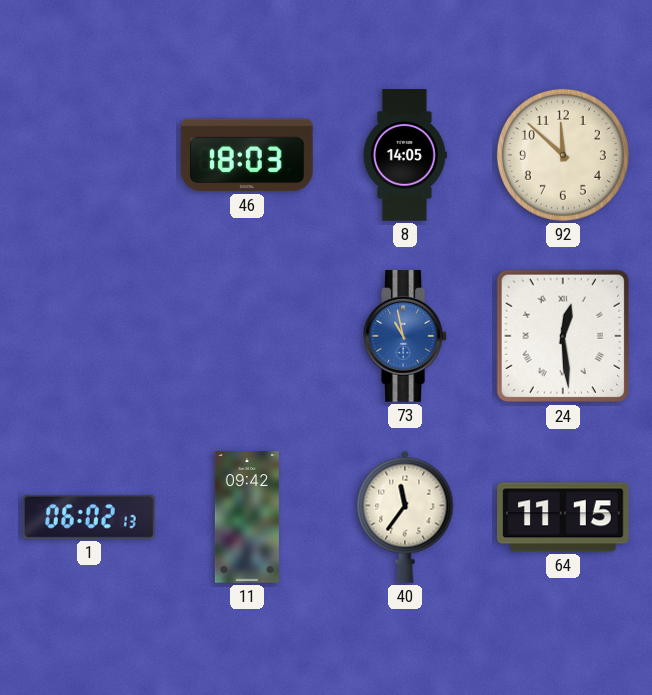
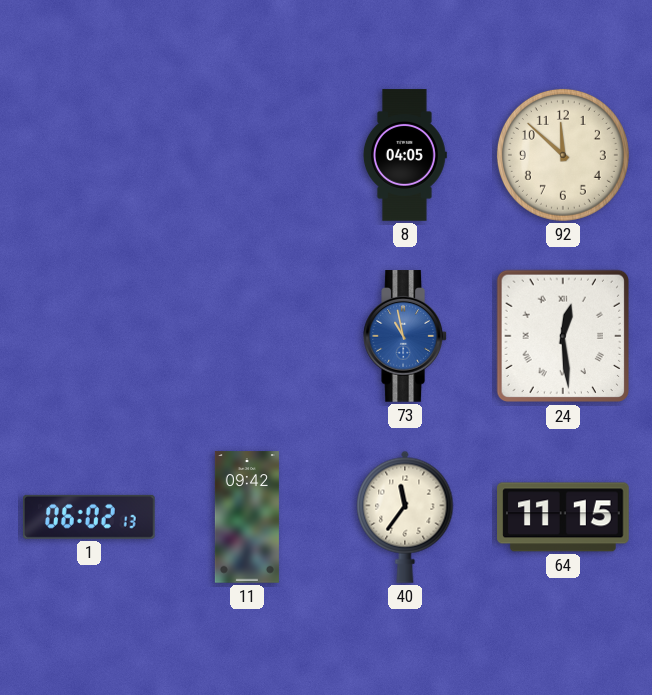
46: 18:03 -> none (247, 155)
8: 14:05 -> 04:05 (405, 155)
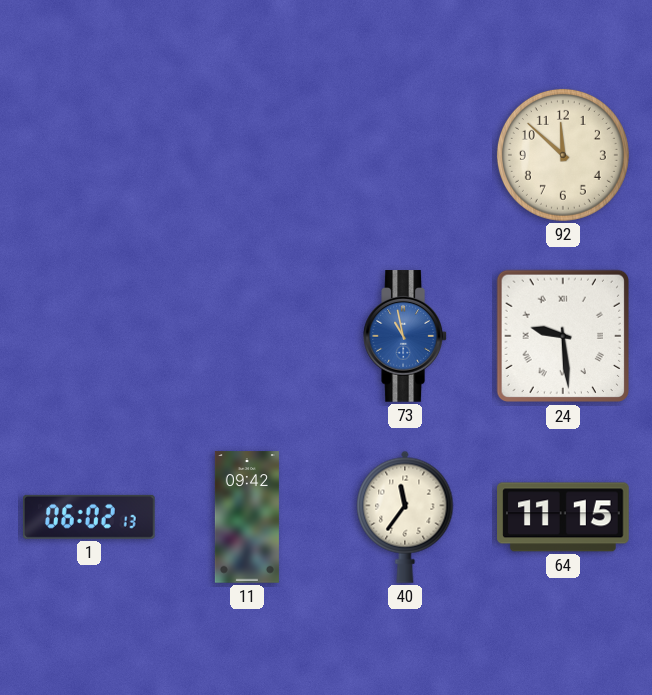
8: 04:05 -> none (405, 155)
24: 12:29 -> 9:29 (563, 336)
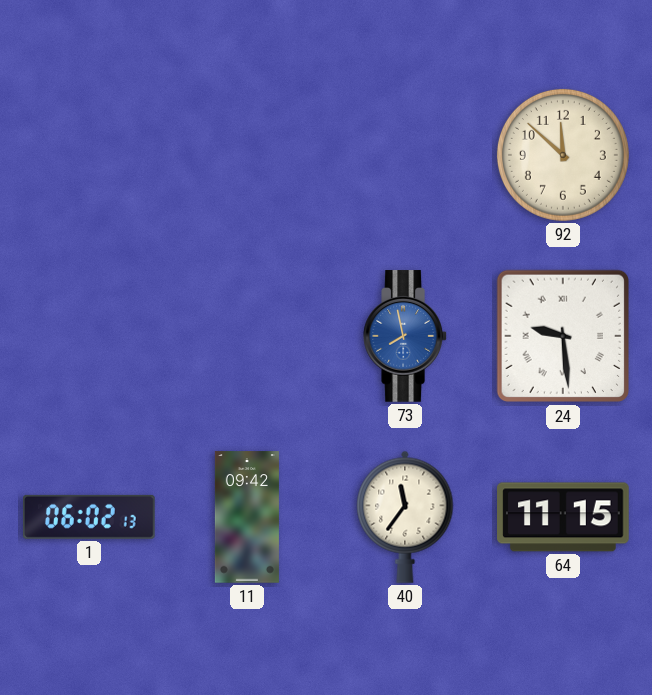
73: 10:58 -> 7:58 (405, 336)
